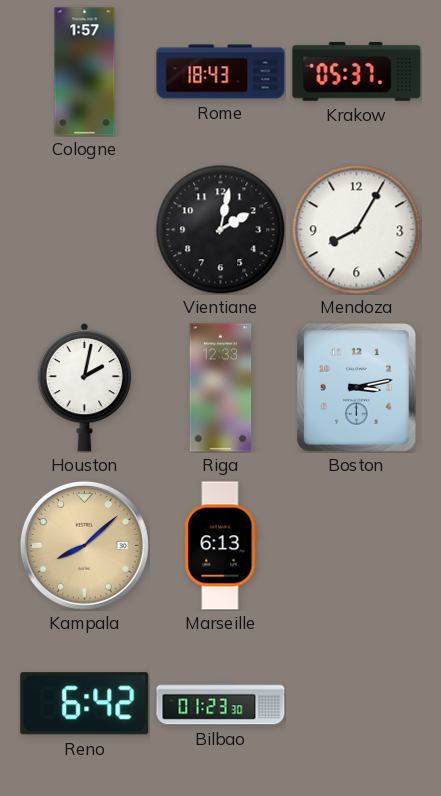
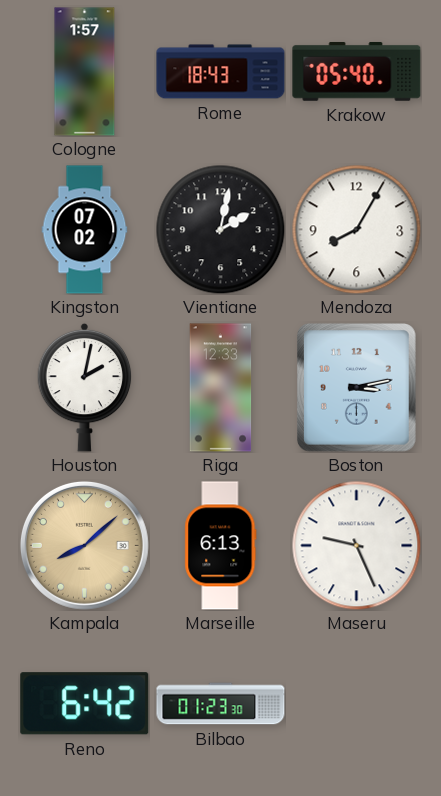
Krakow: 05:37 -> 05:40 (357, 71)
Kingston: none -> 07:02 (85, 230)
Maseru: none -> 9:26 (356, 545)
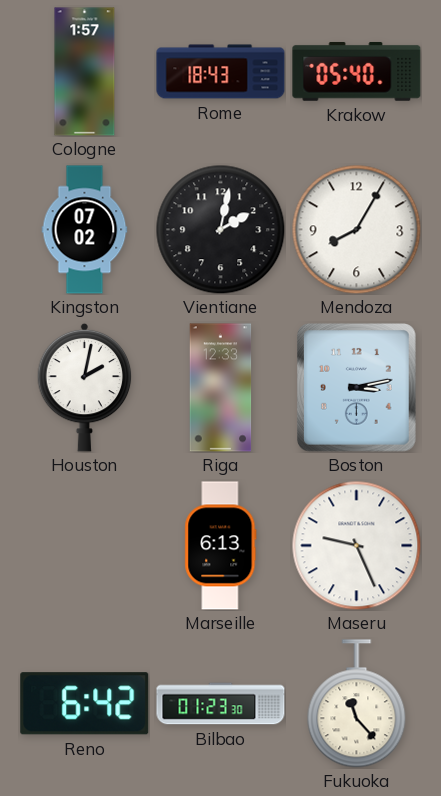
Kampala: 8:08 -> none (84, 545)
Fukuoka: none -> 11:23 (357, 704)
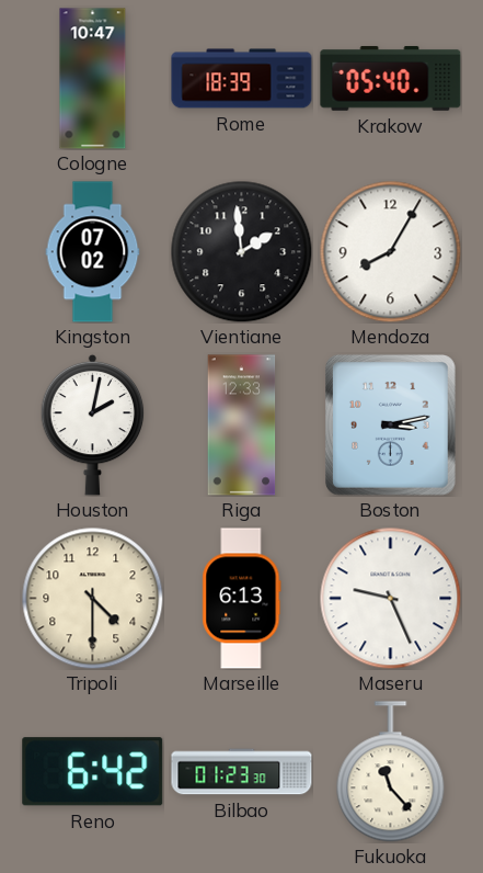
Cologne: 1:57 -> 10:47 (93, 79)
Rome: 18:43 -> 18:39 (242, 79)
Vientiane: 2:02 -> 1:59 (241, 251)
Tripoli: none -> 4:30 (92, 598)
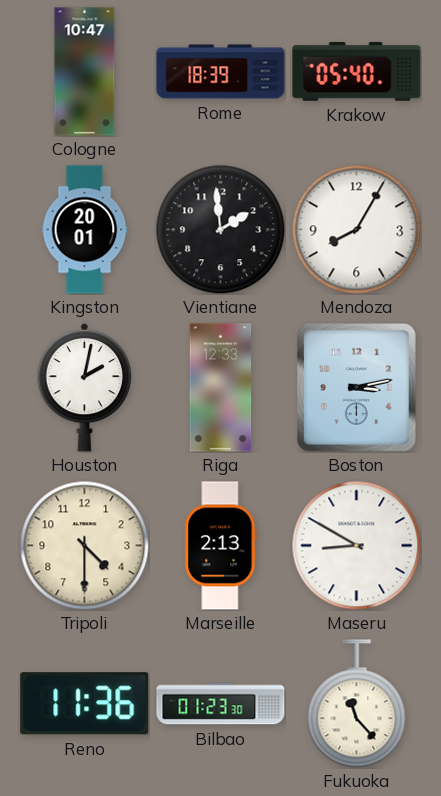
Kingston: 07:02 -> 20:01 (85, 230)
Marseille: 6:13 -> 2:13 (221, 546)
Maseru: 9:26 -> 8:50 (356, 545)
Reno: 6:42 -> 11:36 (85, 704)
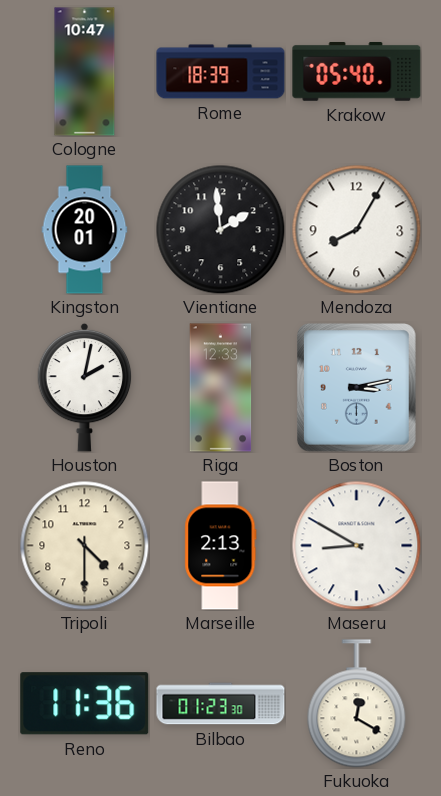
Fukuoka: 11:23 -> 12:20 (357, 704)
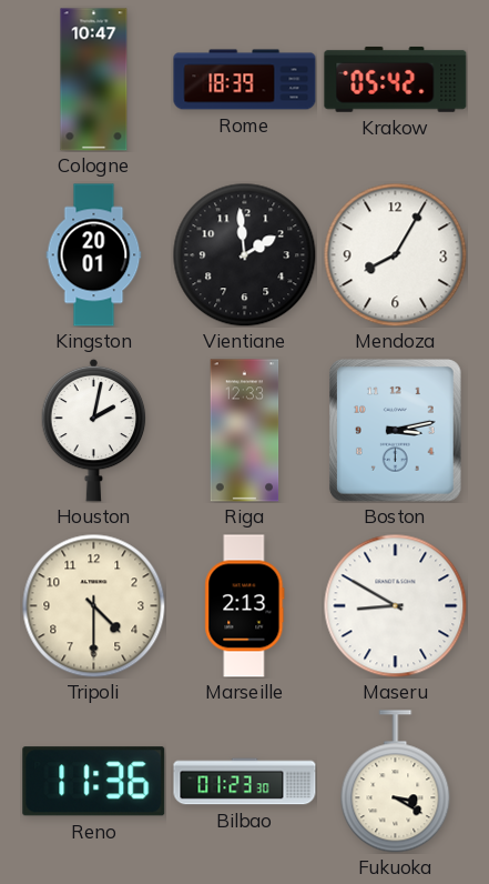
Krakow: 05:40 -> 05:42 (396, 79)
Fukuoka: 12:20 -> 3:20 (396, 782)
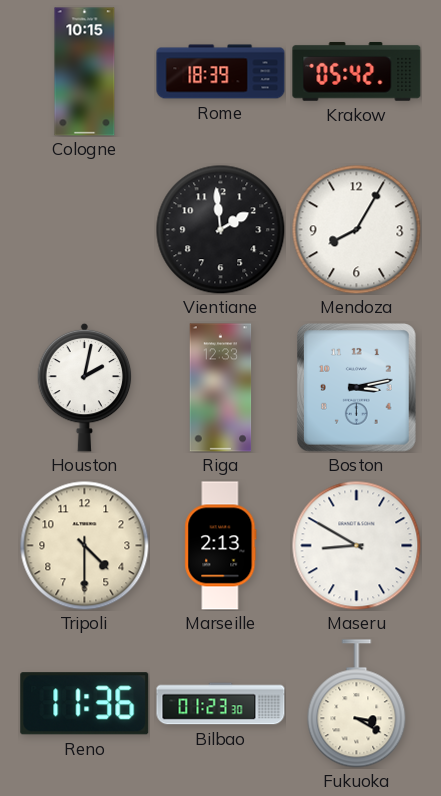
Cologne: 10:47 -> 10:15 (85, 72)
Kingston: 20:01 -> none (94, 255)
